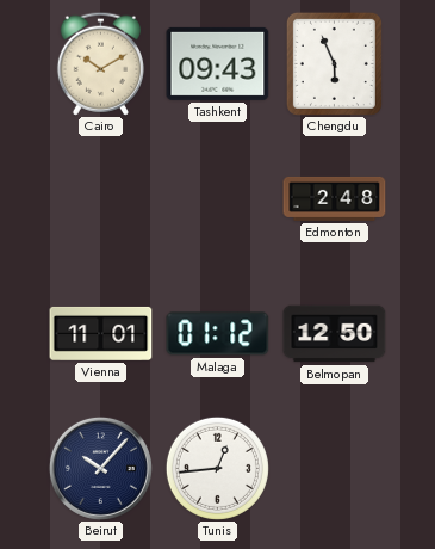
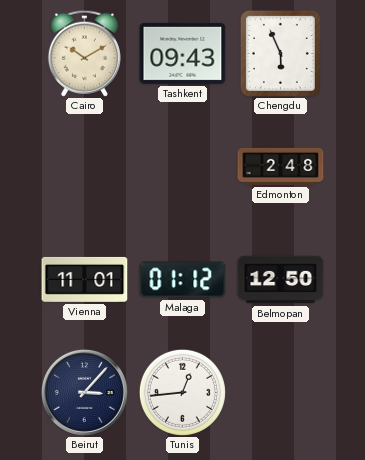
Beirut: 10:07 -> 3:07 (84, 392)
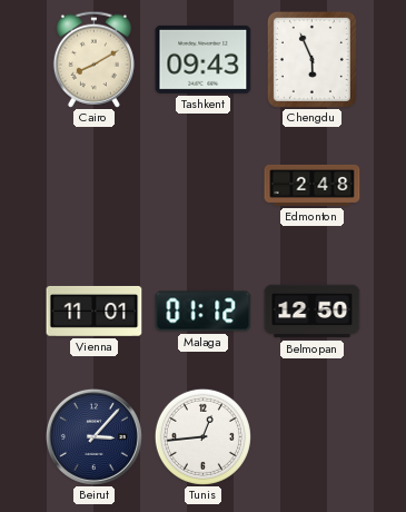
Cairo: 10:10 -> 8:10 (93, 59)
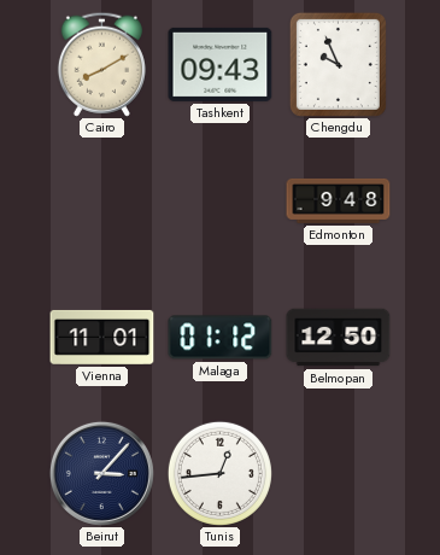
Chengdu: 5:56 -> 9:56 (338, 64)
Edmonton: 2:48 -> 9:48 (339, 200)
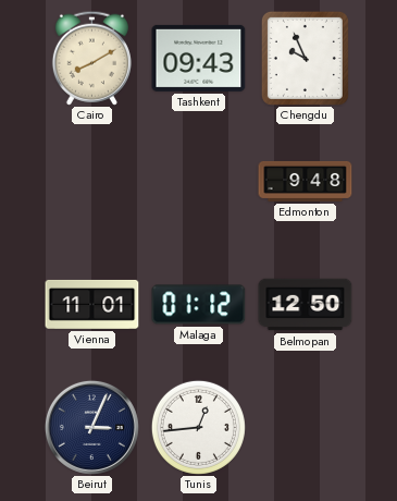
Beirut: 3:07 -> 3:04 (91, 427)
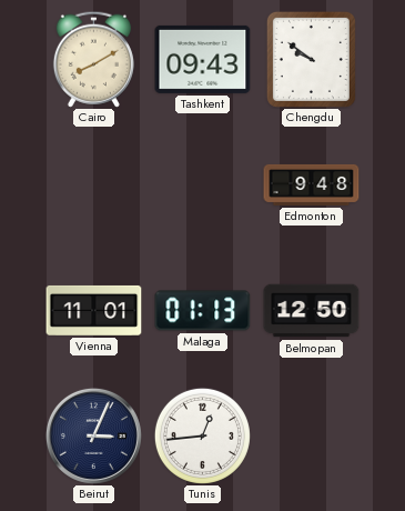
Chengdu: 9:56 -> 9:51 (311, 59)
Malaga: 01:12 -> 01:13 (203, 311)
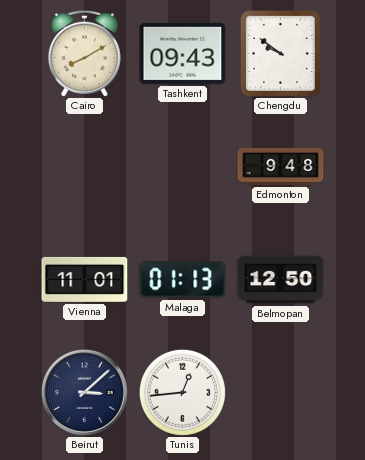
Beirut: 3:04 -> 3:08 (84, 392)
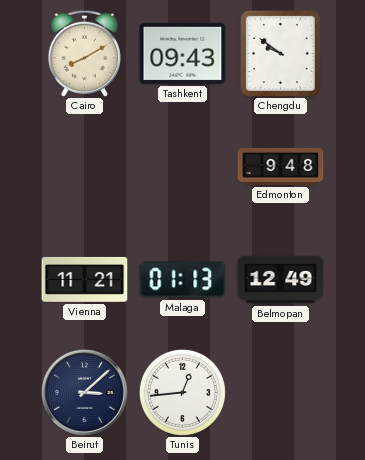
Vienna: 11:01 -> 11:21 (85, 279)
Belmopan: 12:50 -> 12:49 (281, 280)
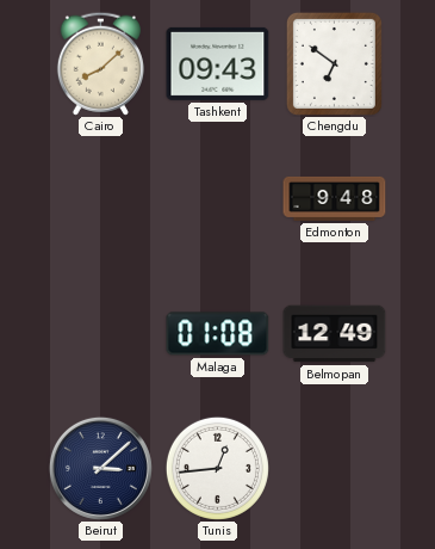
Cairo: 8:10 -> 8:08 (100, 63)
Chengdu: 9:51 -> 6:51 (334, 63)
Vienna: 11:21 -> none (85, 279)
Malaga: 01:13 -> 01:08 (218, 334)
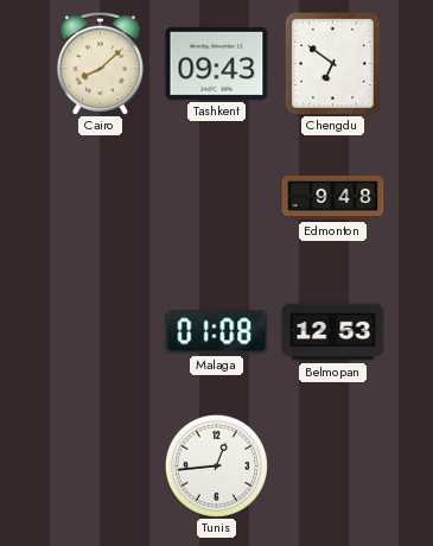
Belmopan: 12:49 -> 12:53 (333, 332)
Beirut: 3:08 -> none (100, 468)
